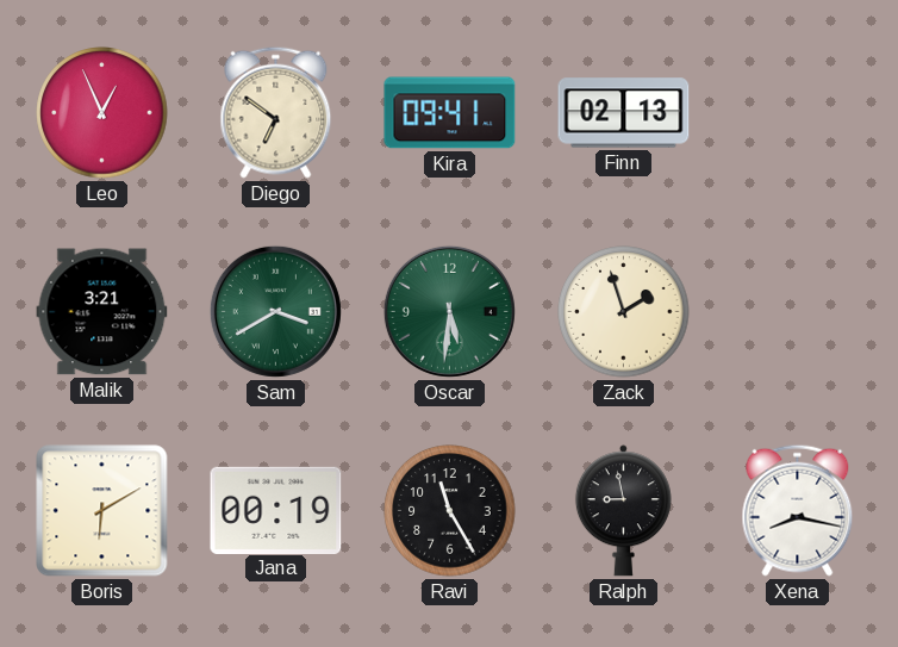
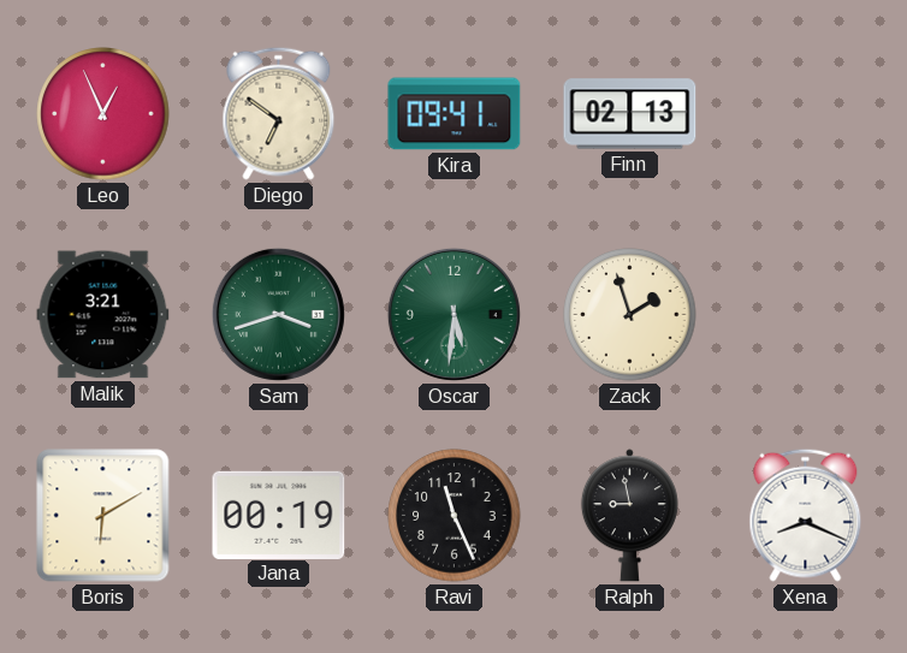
Sam: 3:40 -> 3:42 (278, 314)
Ravi: 11:25 -> 11:26 (455, 516)
Xena: 8:17 -> 8:19 (806, 515)
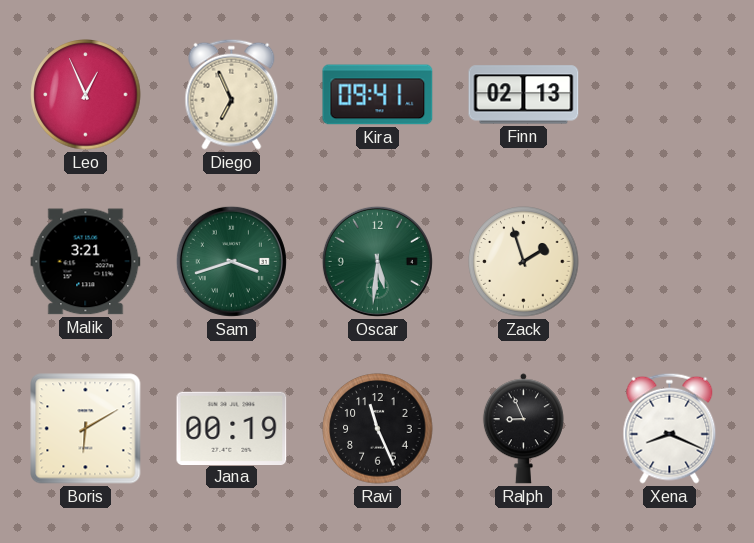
Diego: 6:51 -> 6:56 (232, 94)
Ralph: 8:58 -> 8:56 (523, 429)
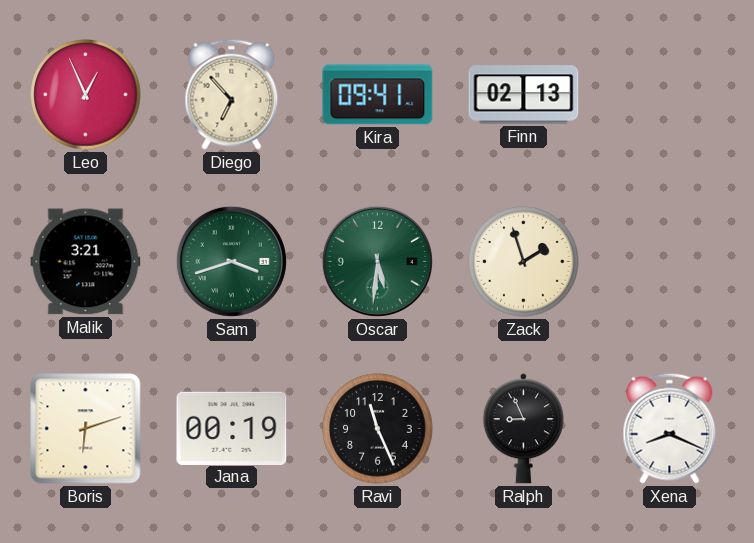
Diego: 6:56 -> 6:53 (232, 94)
Boris: 6:10 -> 6:12 (86, 429)
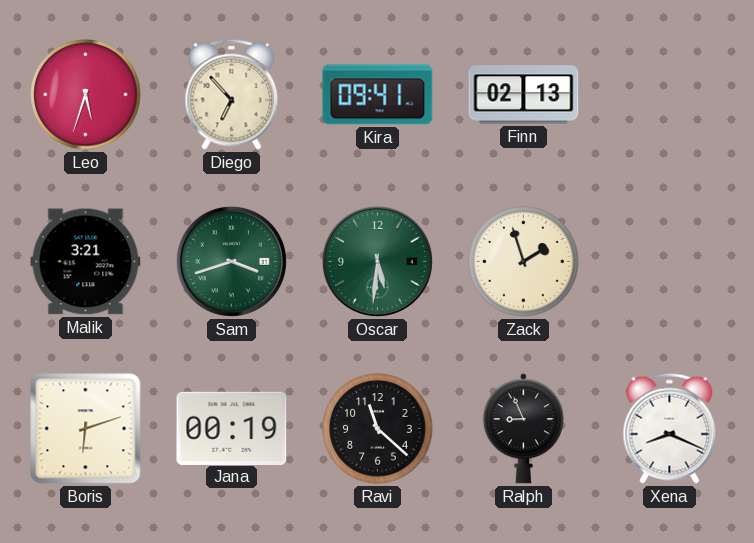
Leo: 12:56 -> 5:33 (86, 95)
Ravi: 11:26 -> 11:22 (378, 429)
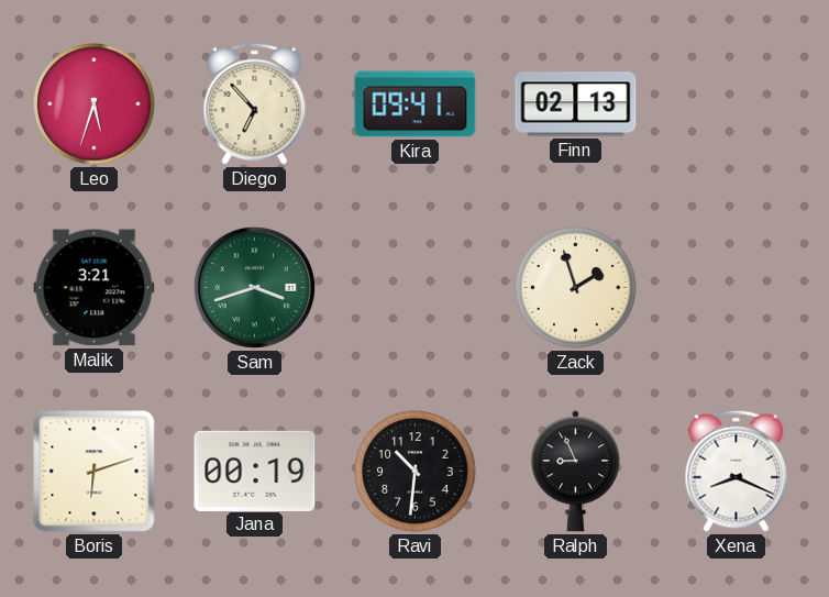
Oscar: 5:31 -> none (377, 261)
Ravi: 11:22 -> 10:31 (416, 472)
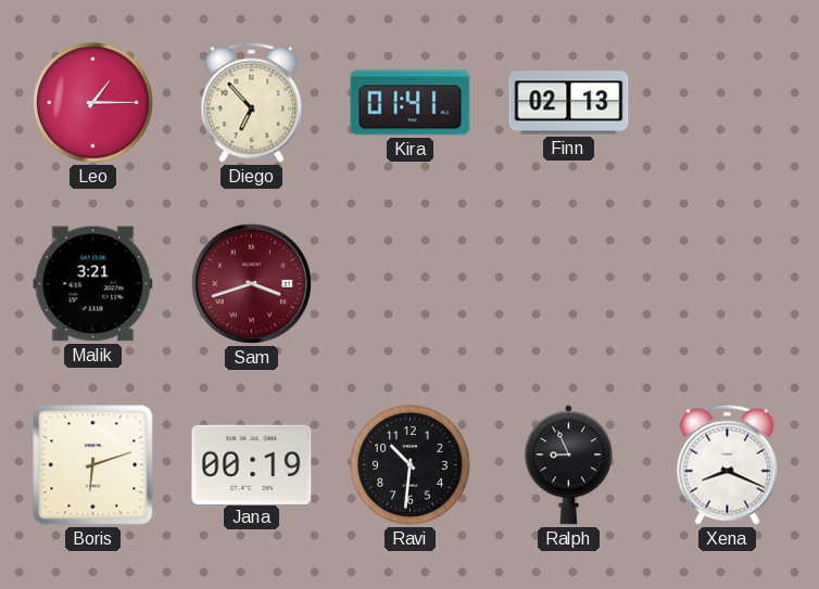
Leo: 5:33 -> 1:15 (93, 103)
Kira: 09:41 -> 01:41 (411, 103)
Sam dial: green -> burgundy (251, 283)
Zack: 1:57 -> none (576, 288)
